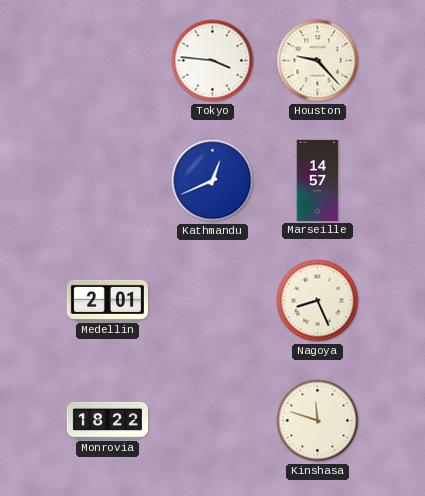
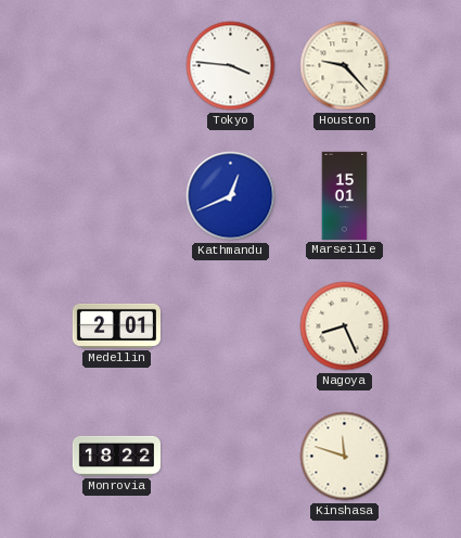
Marseille: 14:57 -> 15:01 (345, 195)
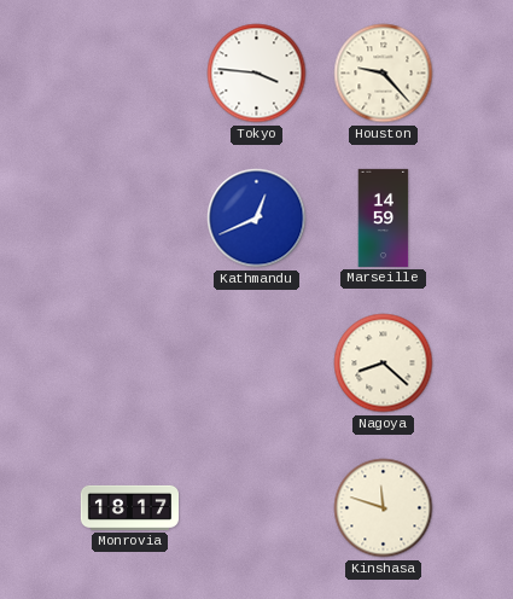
Marseille: 15:01 -> 14:59 (384, 217)
Medellin: 2:01 -> none (116, 325)
Nagoya: 8:26 -> 8:22 (384, 364)
Monrovia: 18:22 -> 18:17 (129, 507)
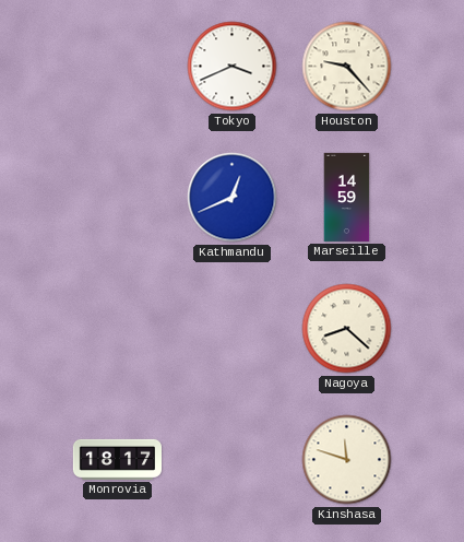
Tokyo: 3:46 -> 3:41 (233, 67)
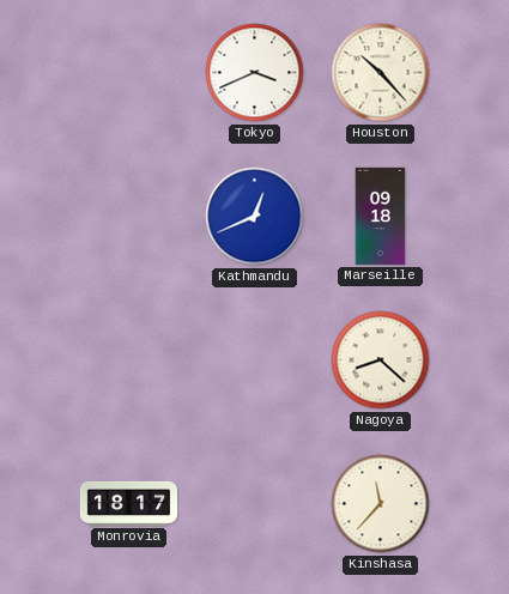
Houston: 9:23 -> 10:23 (381, 73)
Marseille: 14:59 -> 09:18 (381, 216)
Kinshasa: 11:48 -> 11:37 (381, 504)
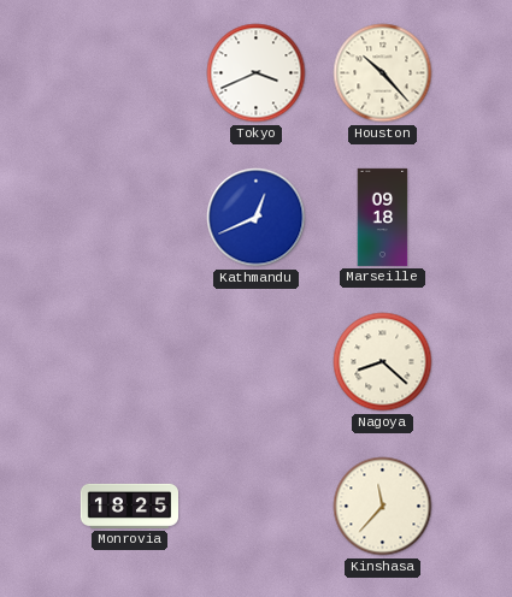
Monrovia: 18:17 -> 18:25 (129, 506)
